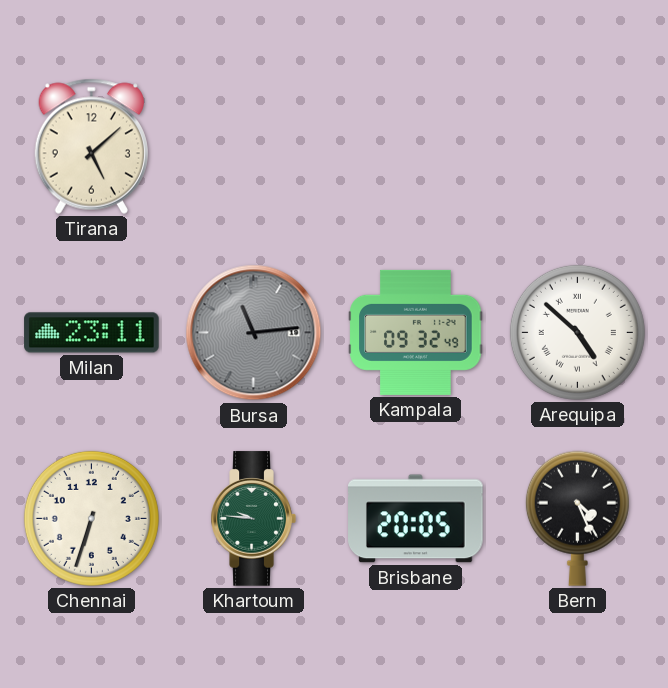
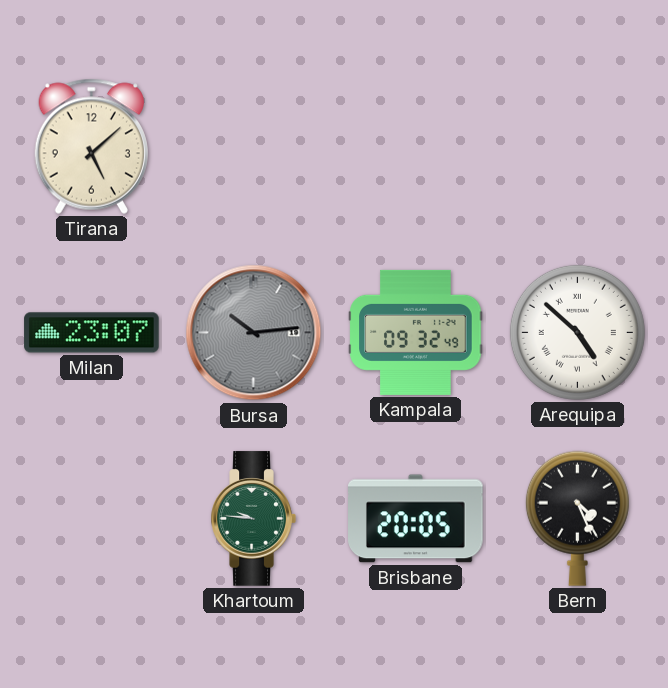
Milan: 23:11 -> 23:07 (92, 333)
Bursa: 11:14 -> 10:14 (254, 333)
Chennai: 6:33 -> none (91, 518)
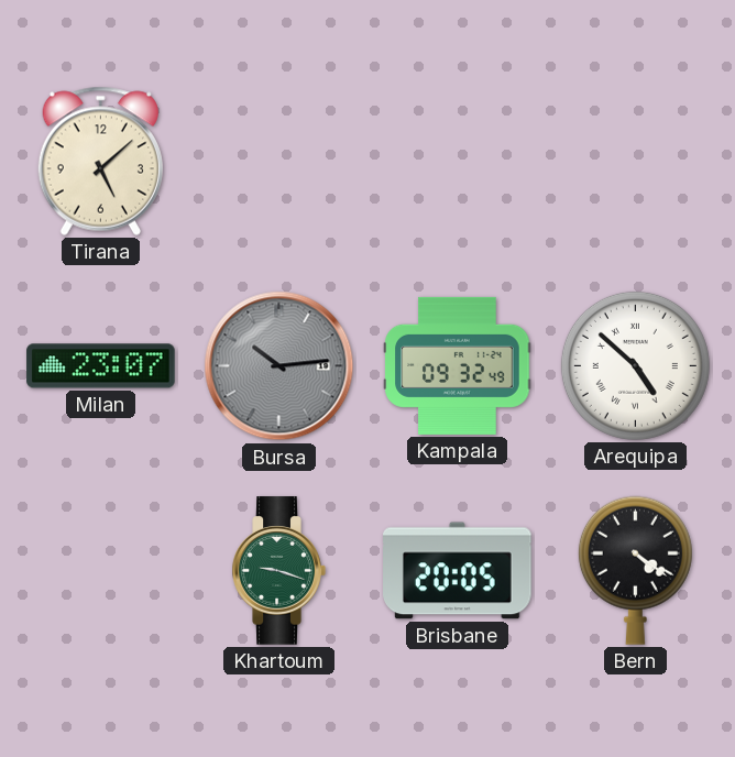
Khartoum: 9:46 -> 9:18 (278, 571)
Bern: 4:26 -> 4:21 (635, 570)
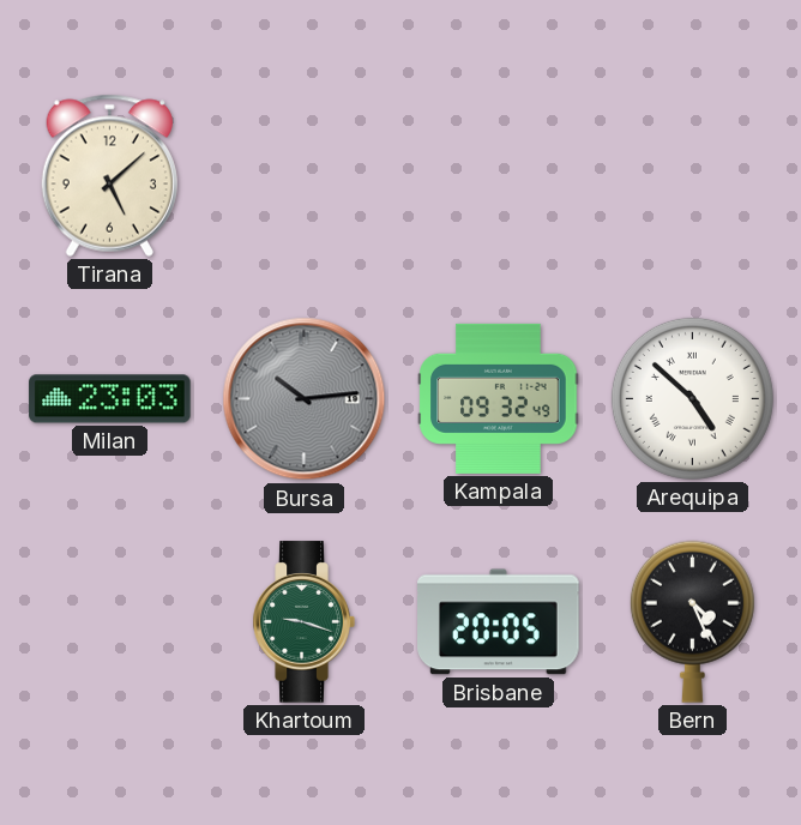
Milan: 23:07 -> 23:03 (110, 399)
Bern: 4:21 -> 4:26 (692, 621)
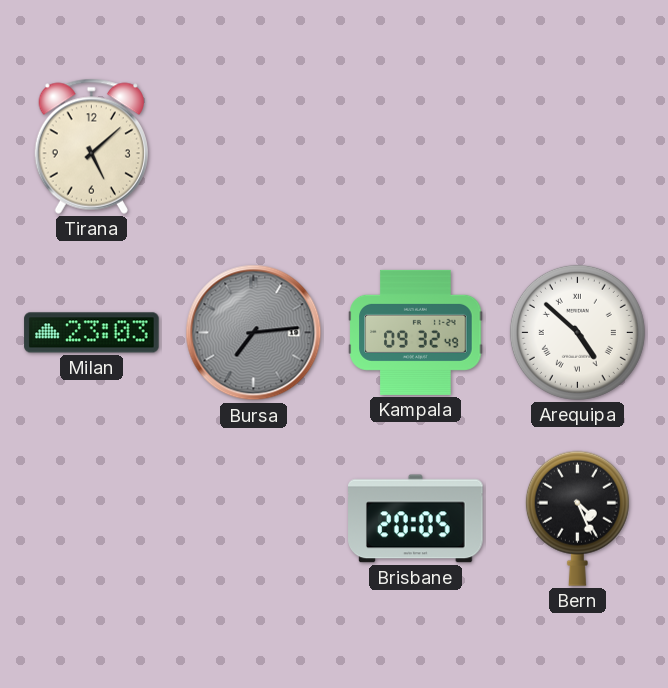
Bursa: 10:14 -> 7:14 (254, 333)
Khartoum: 9:18 -> none (303, 622)
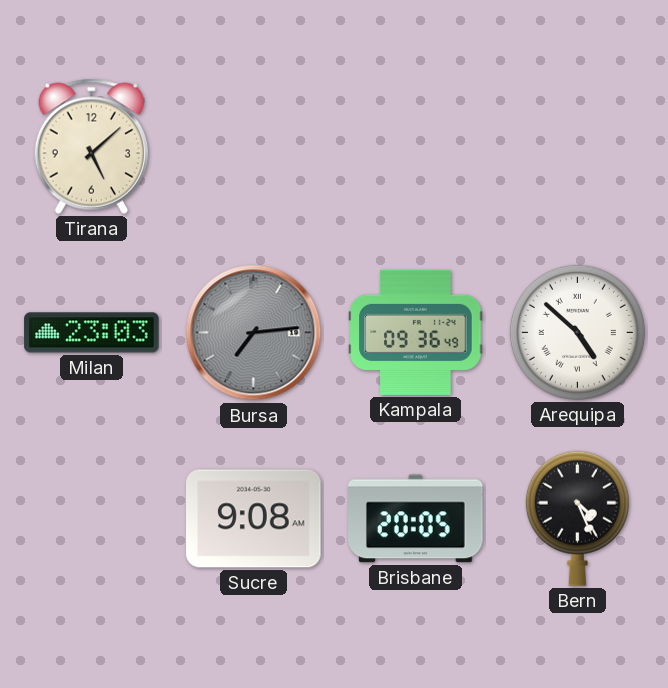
Kampala: 09:32 -> 09:36 (416, 332)
Sucre: none -> 9:08 (254, 519)
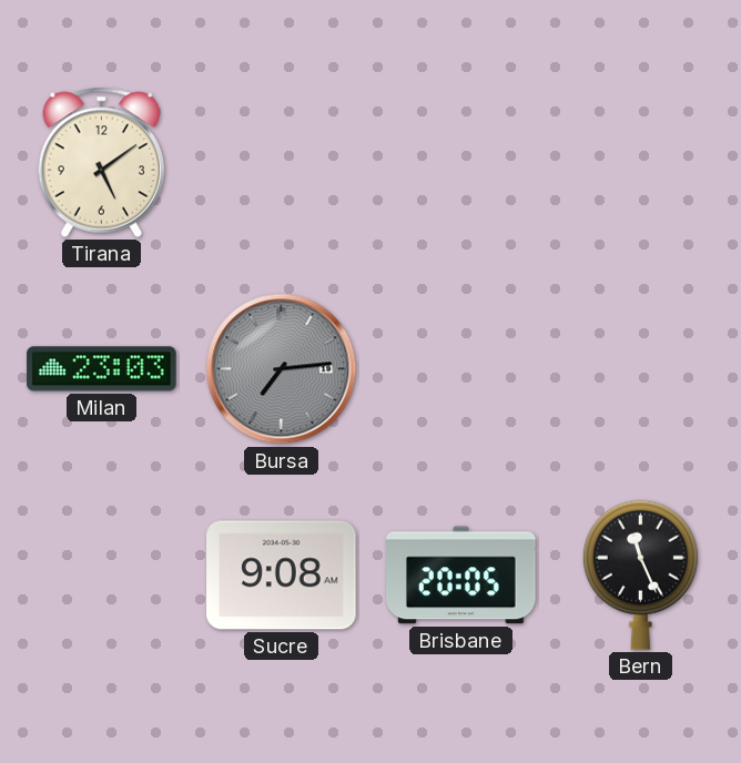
Tirana: 5:08 -> 5:09 (101, 162)
Kampala: 09:36 -> none (416, 332)
Arequipa: 4:52 -> none (577, 332)
Bern: 4:26 -> 11:26 (640, 574)
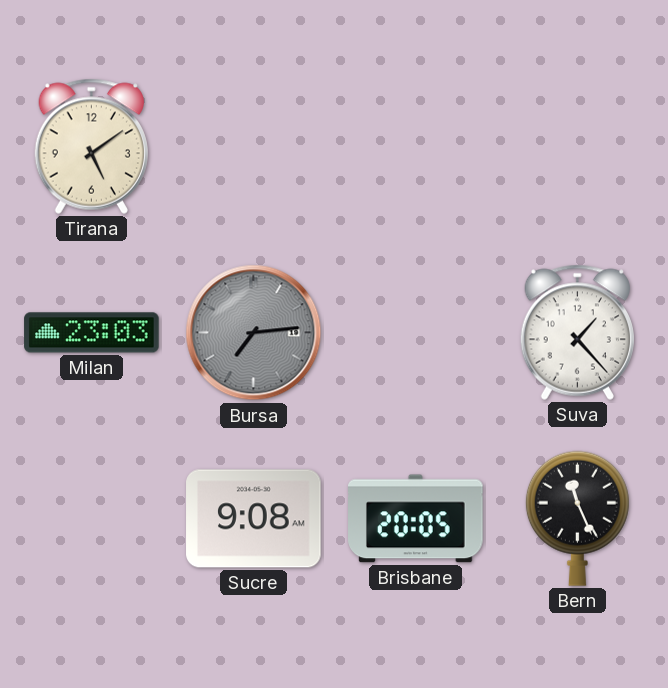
Suva: none -> 1:23 (577, 332)
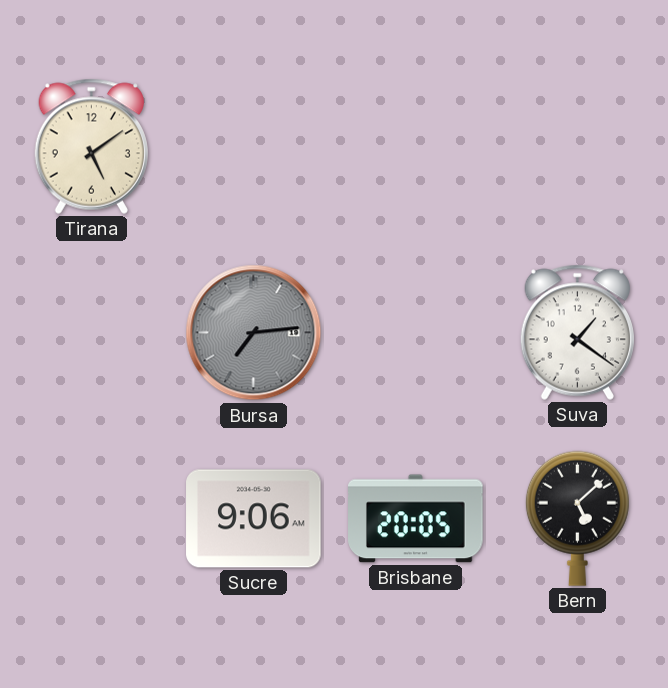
Milan: 23:03 -> none (92, 333)
Suva: 1:23 -> 1:21 (577, 332)
Sucre: 9:08 -> 9:06 (254, 519)
Bern: 11:26 -> 5:08 (577, 518)
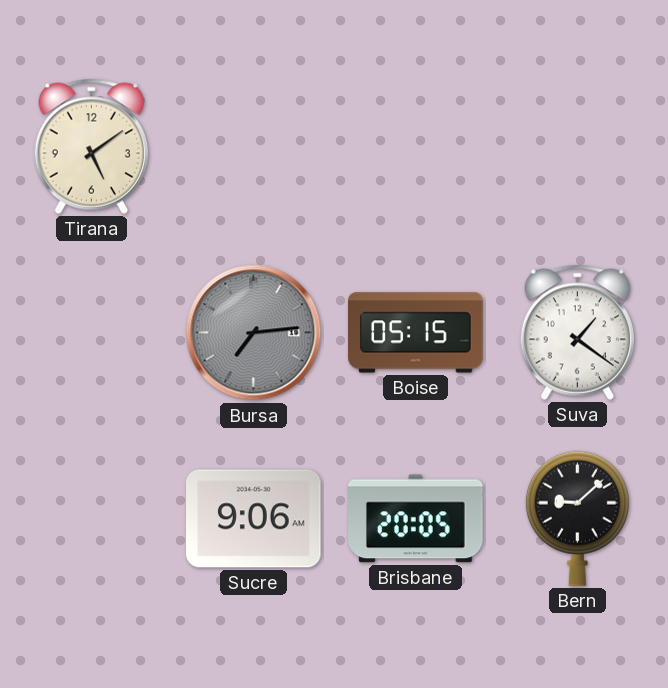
Boise: none -> 05:15 (416, 333)
Bern: 5:08 -> 9:08 (577, 518)
